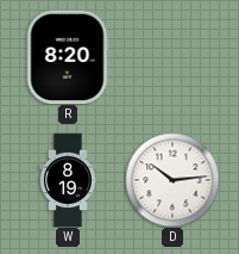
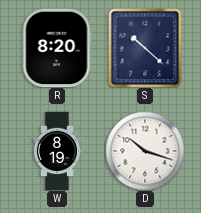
S: none -> 10:22 (145, 48)
D: 10:14 -> 10:18 (145, 151)
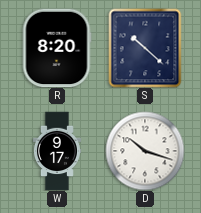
W: 8:19 -> 9:17 (57, 151)
